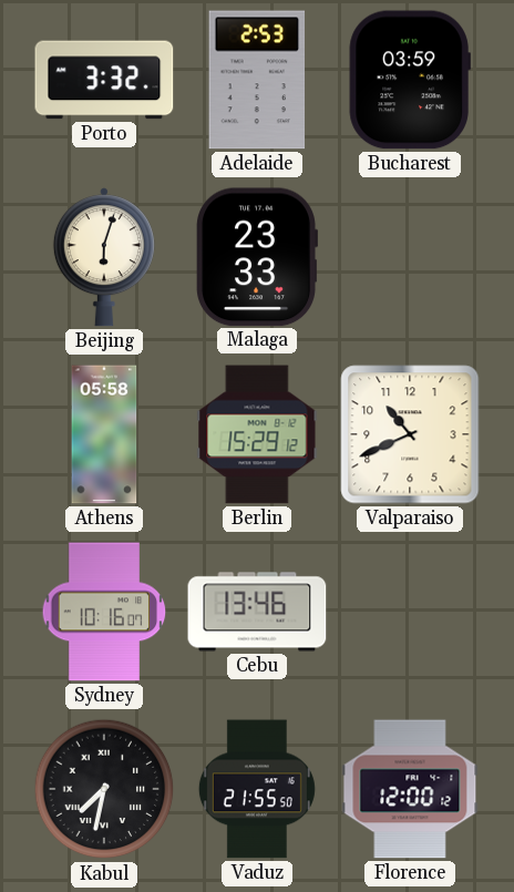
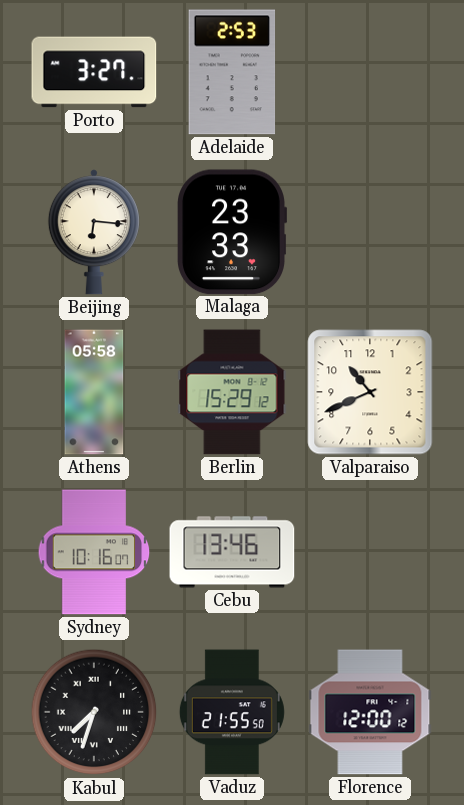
Porto: 3:32 -> 3:27 (94, 72)
Bucharest: 03:59 -> none (410, 80)
Beijing: 6:03 -> 6:16 (94, 232)
Kabul: 7:32 -> 7:33 (94, 712)
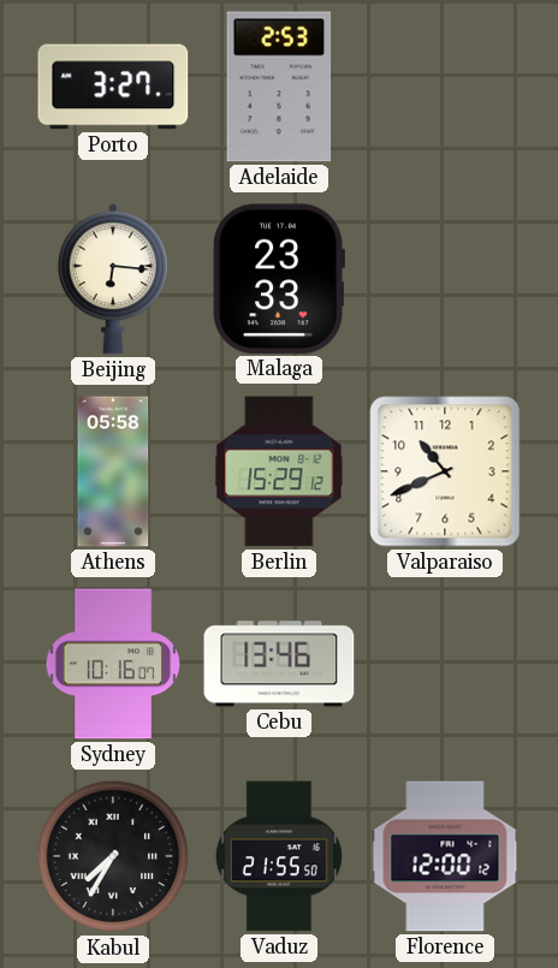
Kabul: 7:33 -> 7:35 (113, 856)
